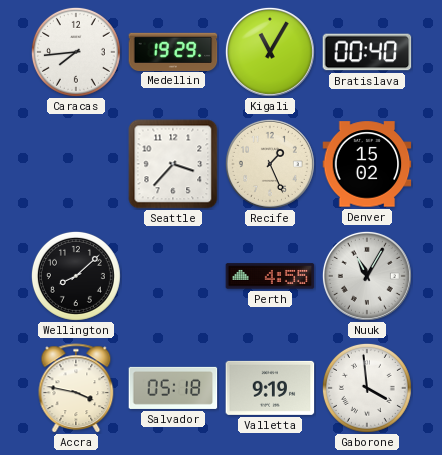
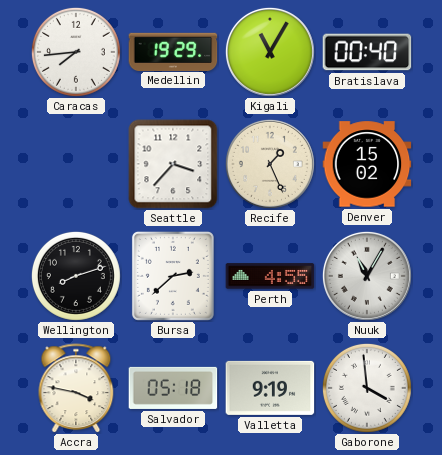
Wellington: 8:08 -> 8:12 (76, 276)
Bursa: none -> 2:38 (173, 276)
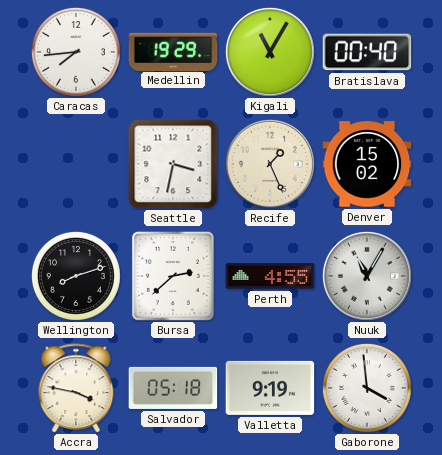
Seattle: 3:37 -> 3:32 (173, 164)
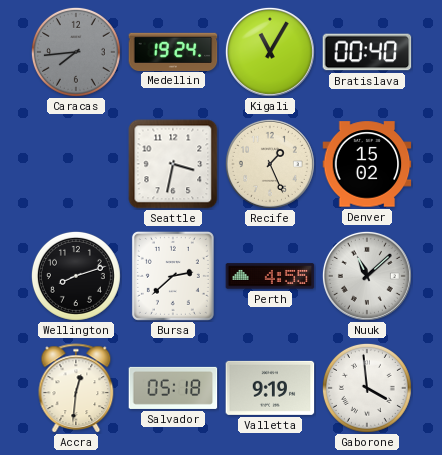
Caracas dial: white -> grey (76, 52)
Medellin: 19:29 -> 19:24 (173, 51)
Nuuk: 11:05 -> 11:08 (367, 276)
Accra: 3:47 -> 12:31 (76, 388)
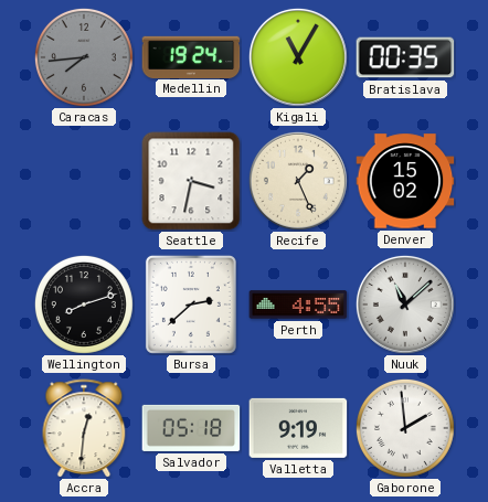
Bratislava: 00:40 -> 00:35 (405, 57)
Gaborone: 3:59 -> 1:59 (405, 428)
